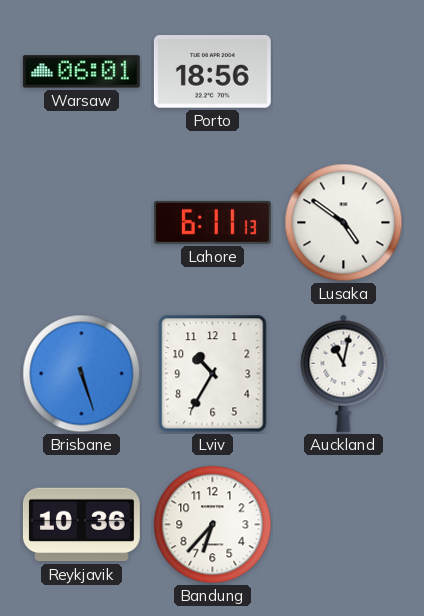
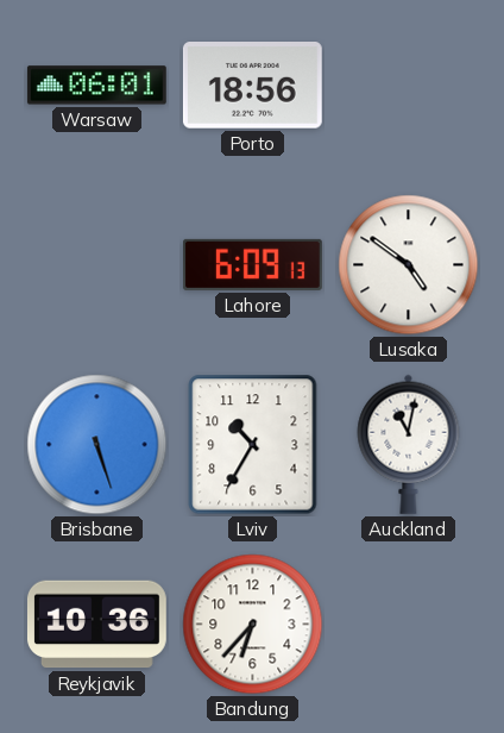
Lahore: 6:11 -> 6:09 (252, 264)
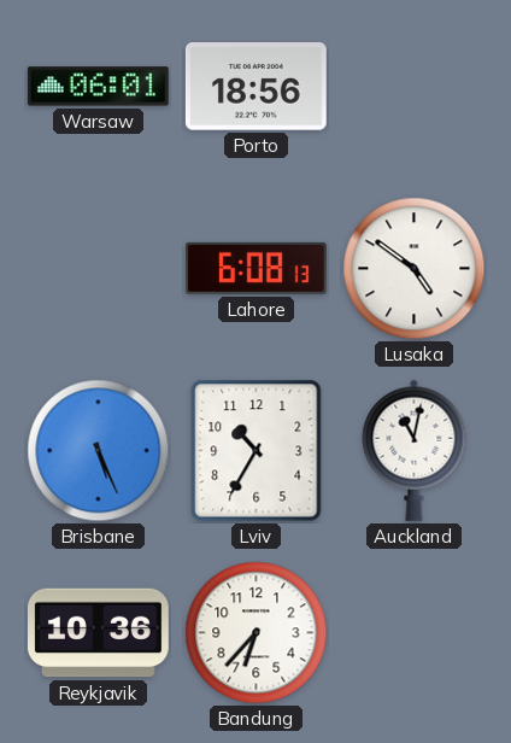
Lahore: 6:09 -> 6:08 (255, 268)
Brisbane: 5:27 -> 5:26 (99, 451)
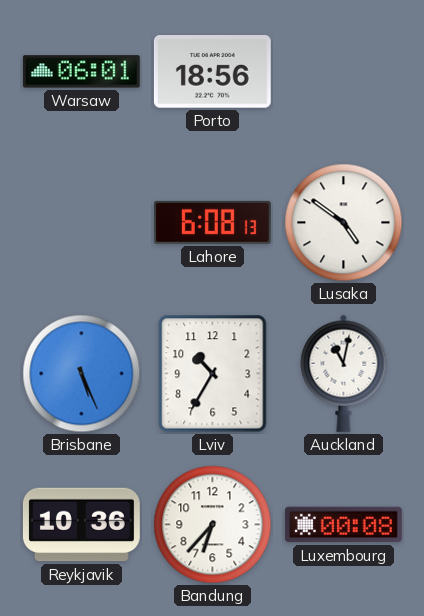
Luxembourg: none -> 00:08 (343, 525)
